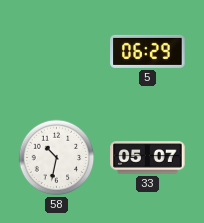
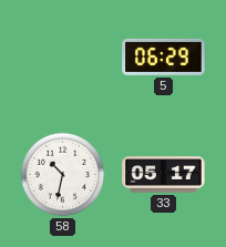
33: 05:07 -> 05:17 (164, 175)
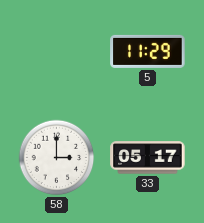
5: 06:29 -> 11:29 (148, 51)
58: 10:32 -> 3:00 (57, 158)
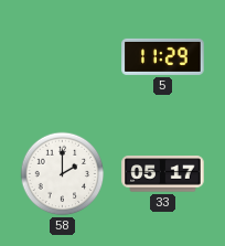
58: 3:00 -> 2:00 (63, 174)
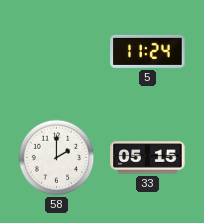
5: 11:29 -> 11:24 (148, 51)
33: 05:17 -> 05:15 (148, 158)
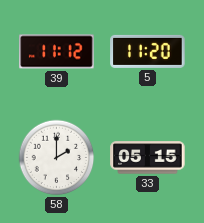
39: none -> 11:12 (57, 52)
5: 11:24 -> 11:20 (148, 51)
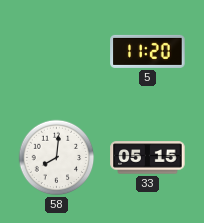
39: 11:12 -> none (57, 52)
58: 2:00 -> 8:01 (57, 158)
